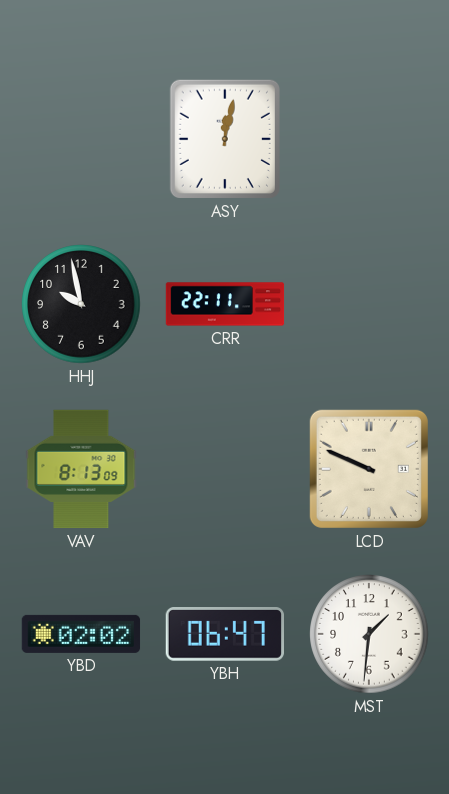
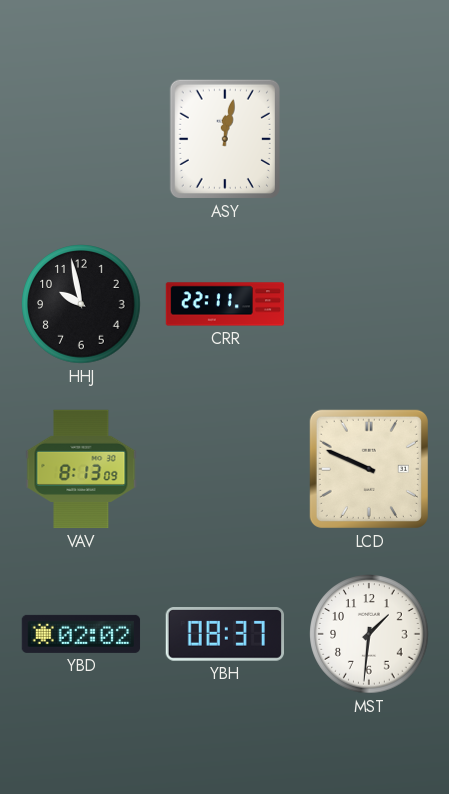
YBH: 06:47 -> 08:37 (224, 635)
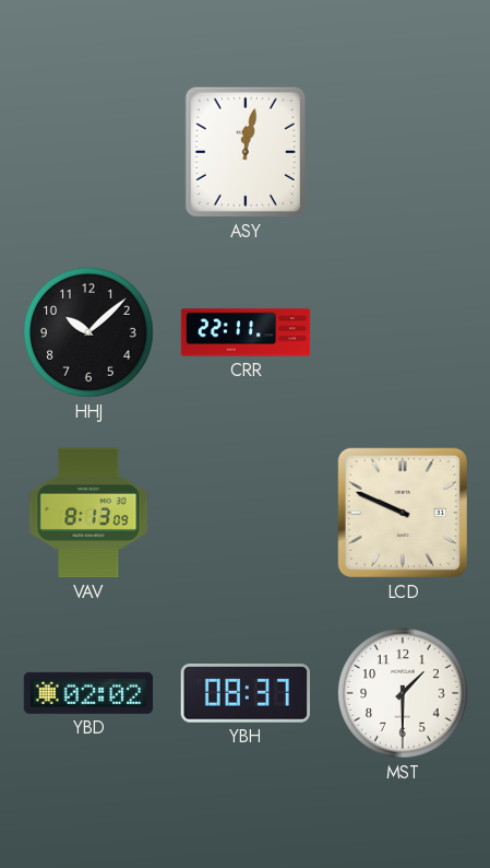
HHJ: 9:58 -> 10:08 (88, 332)
MST: 1:31 -> 1:30 (403, 693)
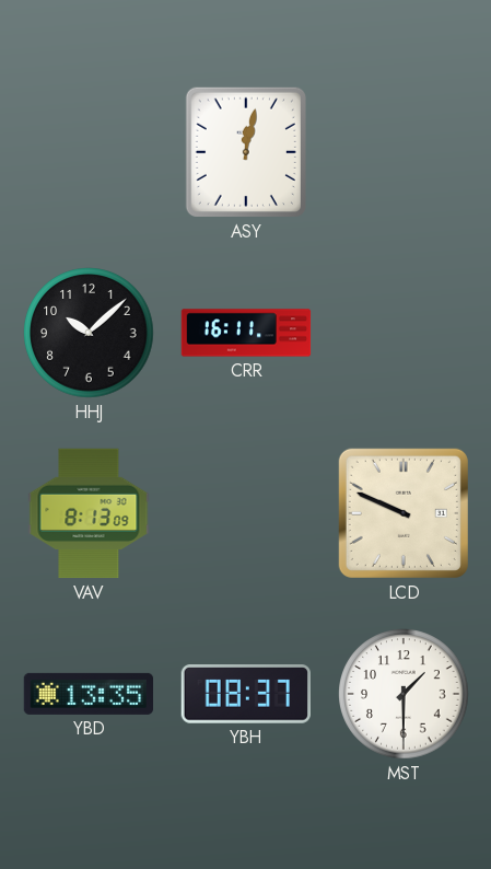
CRR: 22:11 -> 16:11 (246, 333)
YBD: 02:02 -> 13:35 (89, 694)
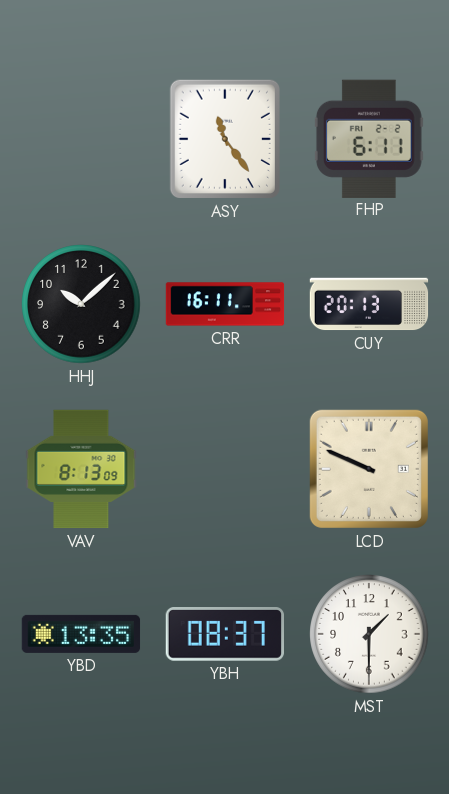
ASY: 12:02 -> 11:24 (225, 139)
FHP: none -> 6:11 (369, 138)
CUY: none -> 20:13 (369, 304)
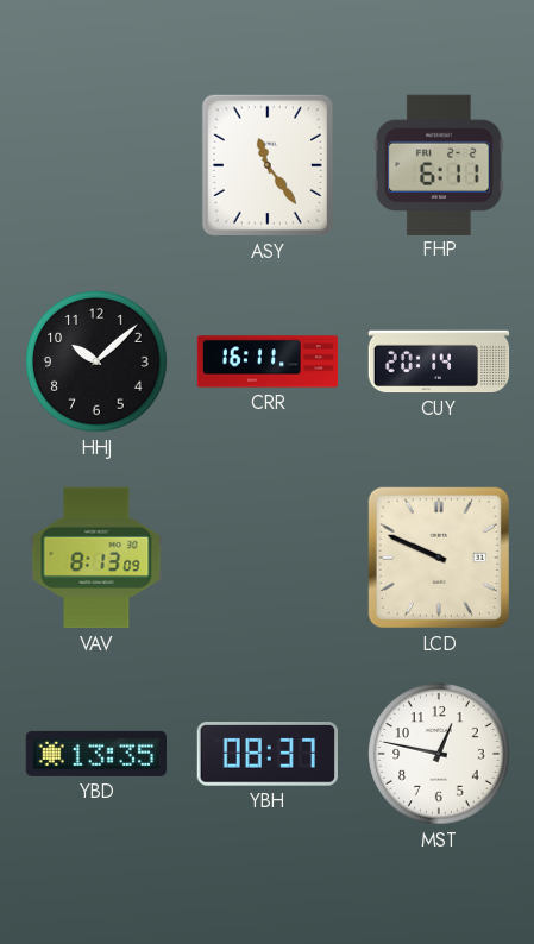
CUY: 20:13 -> 20:14 (439, 361)
MST: 1:30 -> 12:47 (439, 754)
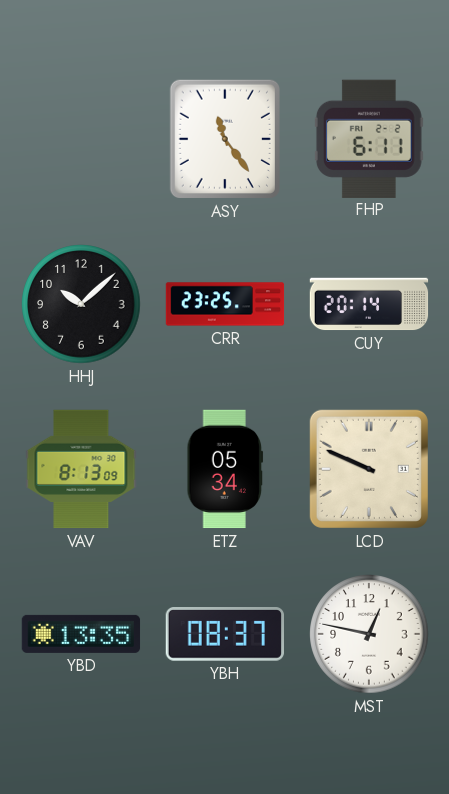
CRR: 16:11 -> 23:25 (225, 304)
ETZ: none -> 05:34 (225, 469)
